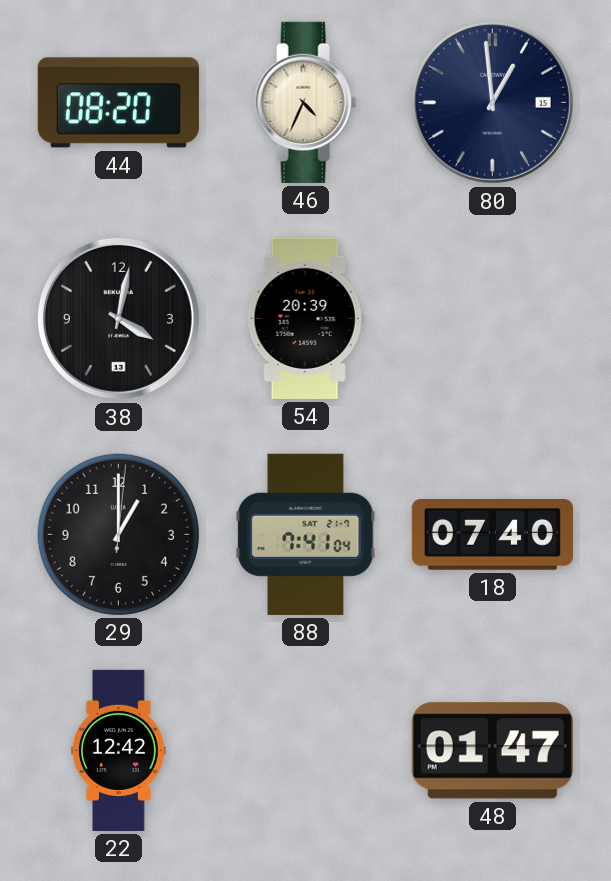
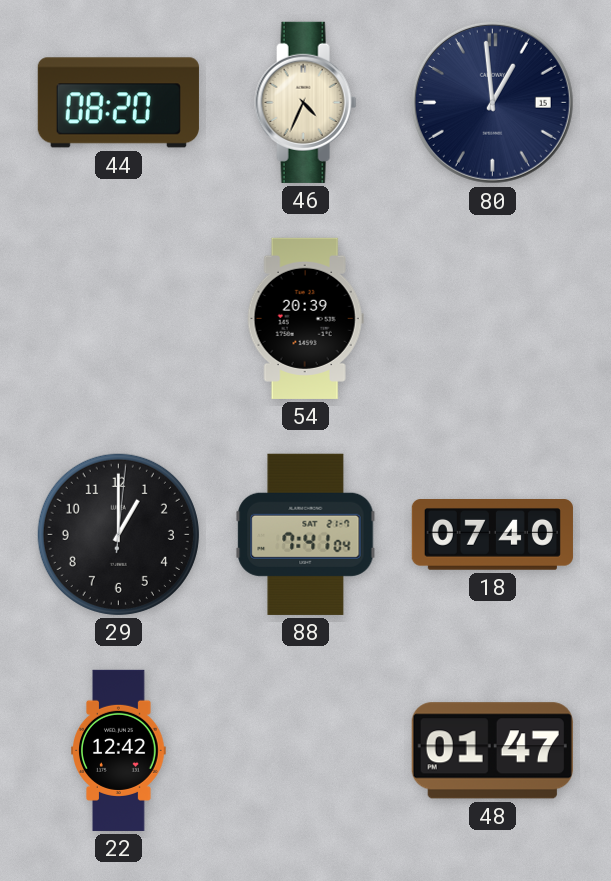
38: 4:02 -> none (118, 318)
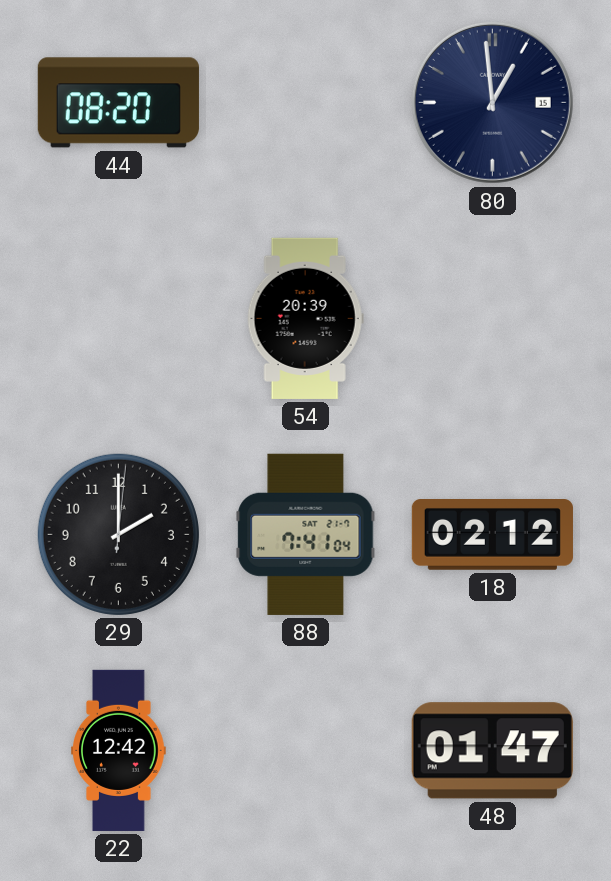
46: 4:34 -> none (306, 102)
29: 1:00 -> 2:00 (118, 534)
18: 07:40 -> 02:12 (492, 535)
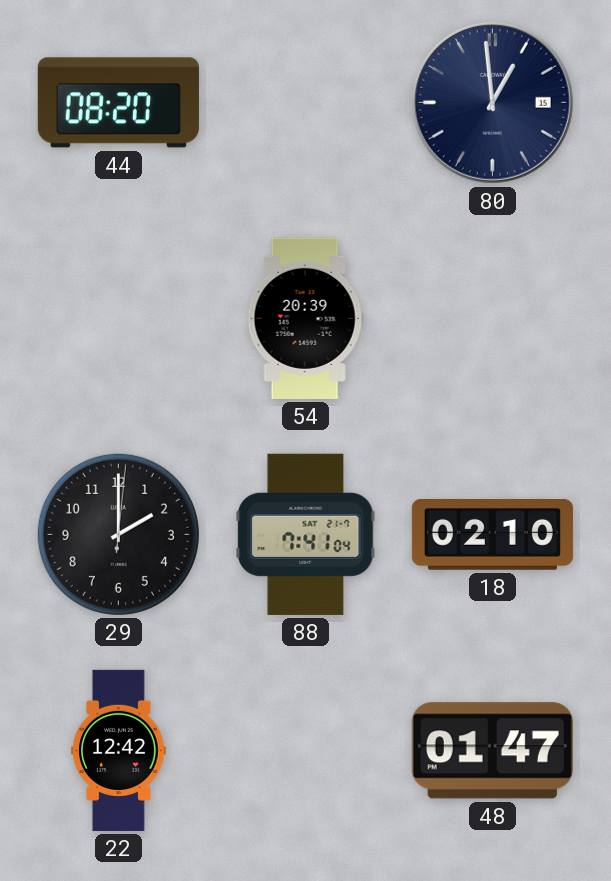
18: 02:12 -> 02:10 (492, 535)
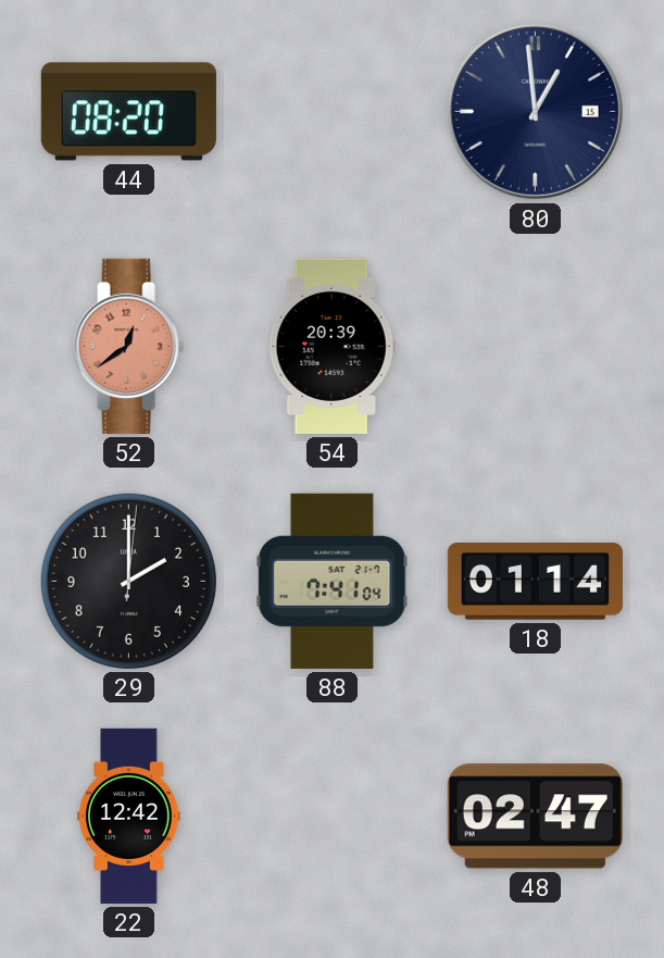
52: none -> 12:39 (129, 346)
18: 02:10 -> 01:14 (535, 582)
48: 01:47 -> 02:47 (535, 817)
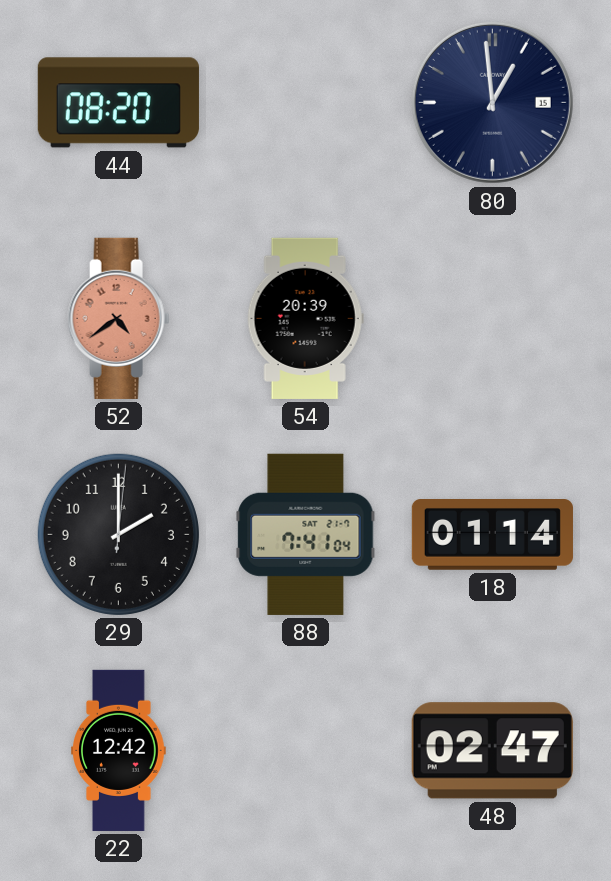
52: 12:39 -> 4:39 (119, 318)
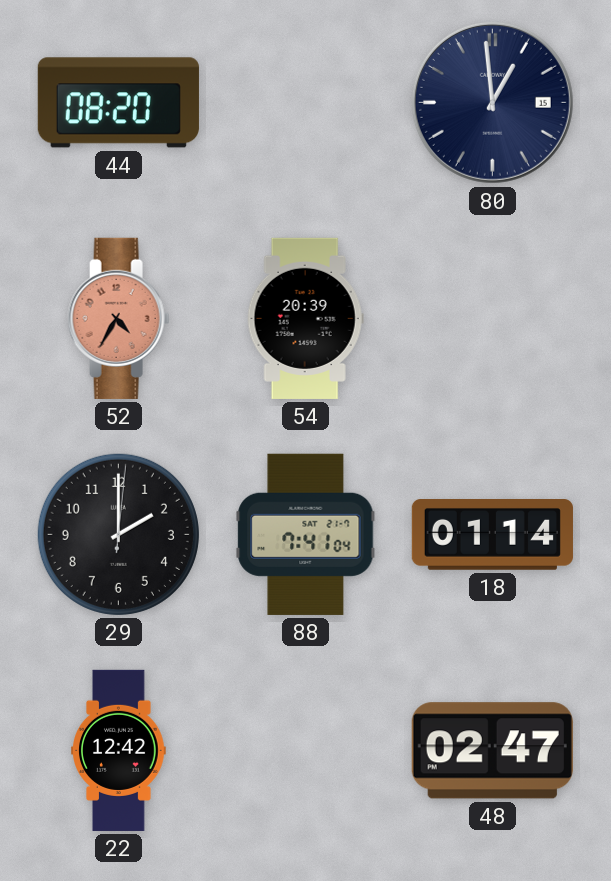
52: 4:39 -> 4:35 (119, 318)
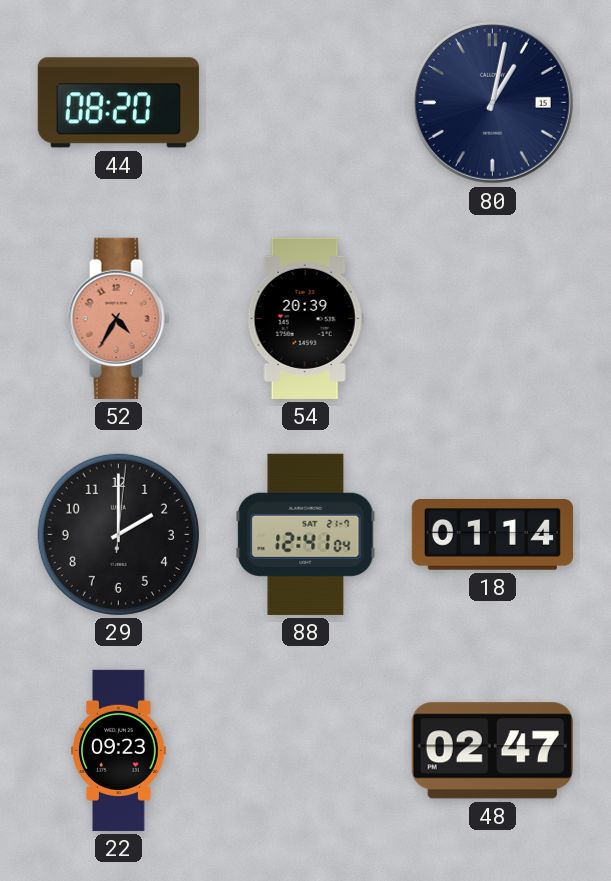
80: 12:59 -> 1:02 (492, 102)
88: 7:41 -> 12:41 (306, 534)
22: 12:42 -> 09:23 (119, 750)
